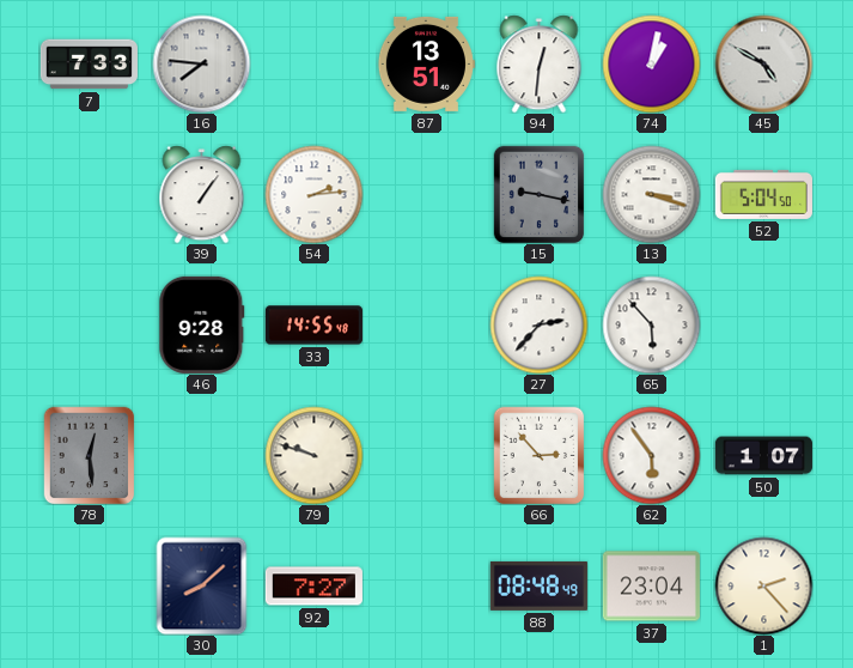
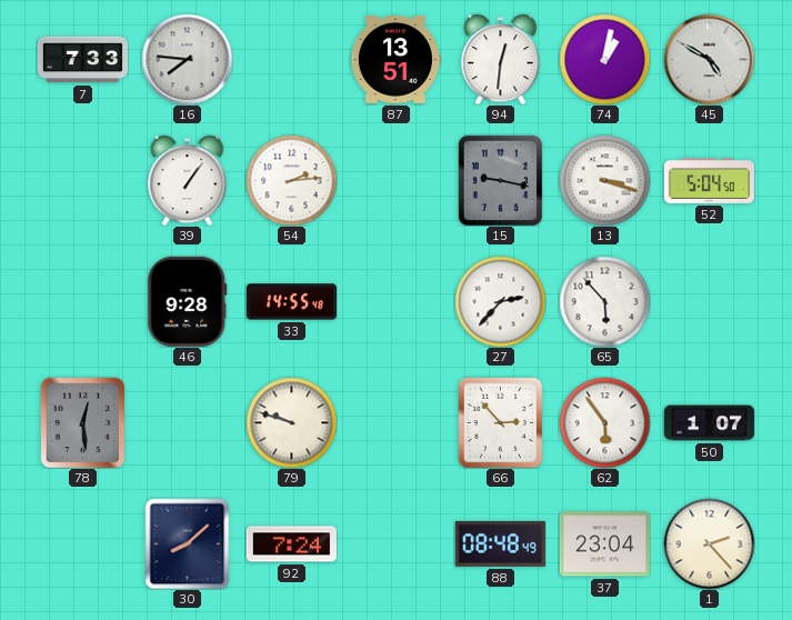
92: 7:27 -> 7:24 (291, 544)
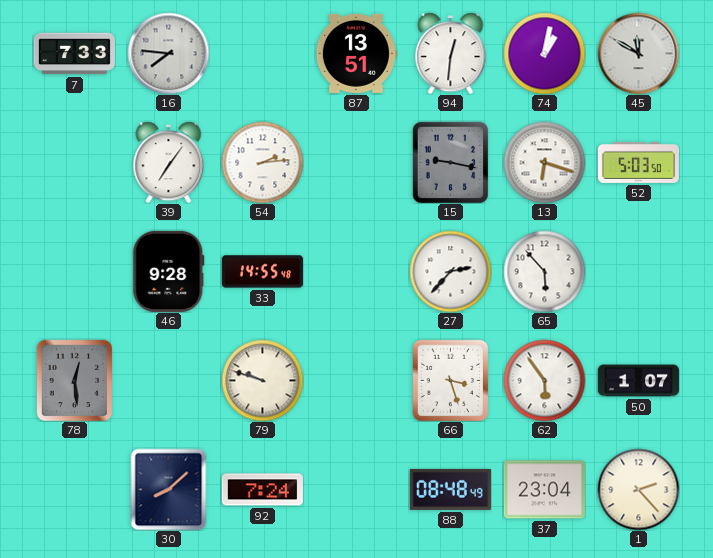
45: 4:50 -> 11:50 (638, 53)
39: 1:06 -> 7:06 (169, 162)
13: 3:18 -> 6:18 (544, 162)
52: 5:04 -> 5:03 (638, 162)
66: 2:53 -> 3:27 (451, 380)
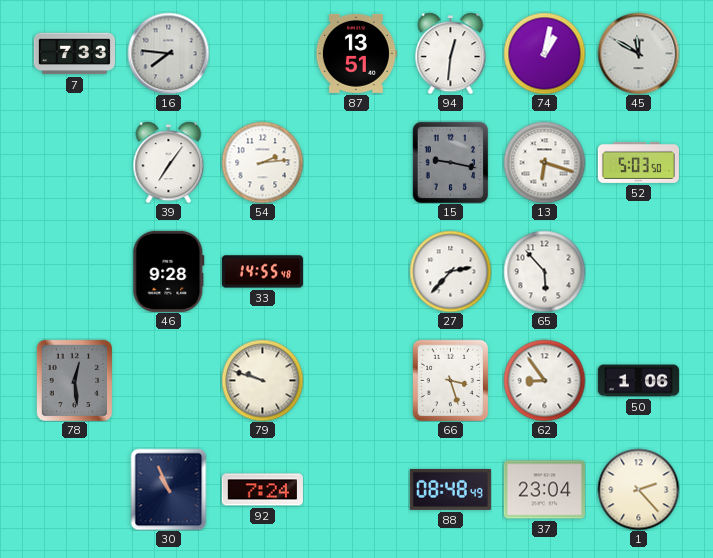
62: 5:54 -> 8:54 (544, 380)
50: 1:07 -> 1:06 (638, 381)
30: 8:08 -> 10:56 (169, 489)
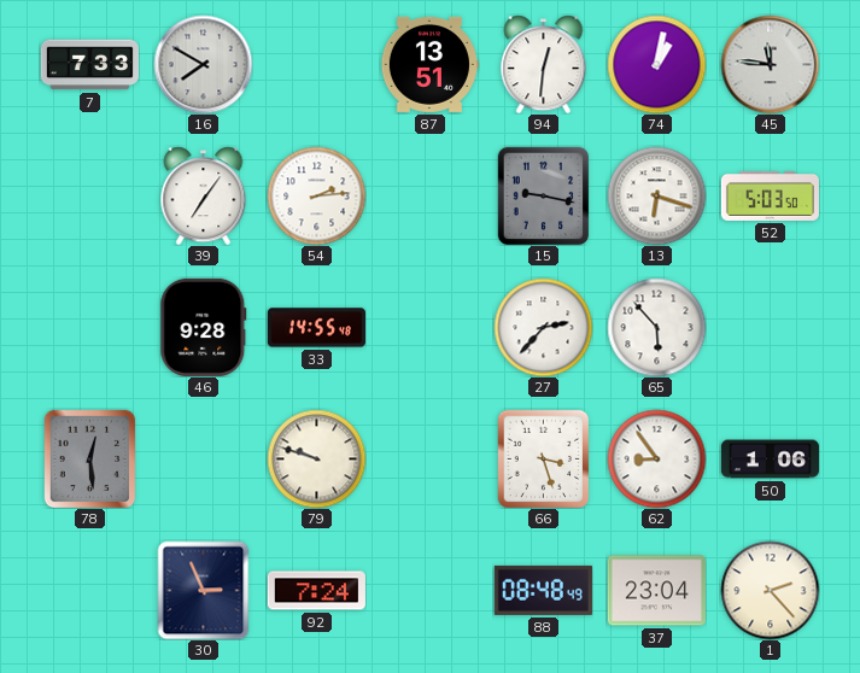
16: 7:46 -> 7:50 (203, 64)
45: 11:50 -> 11:46 (770, 64)
30: 10:56 -> 2:56 (204, 590)
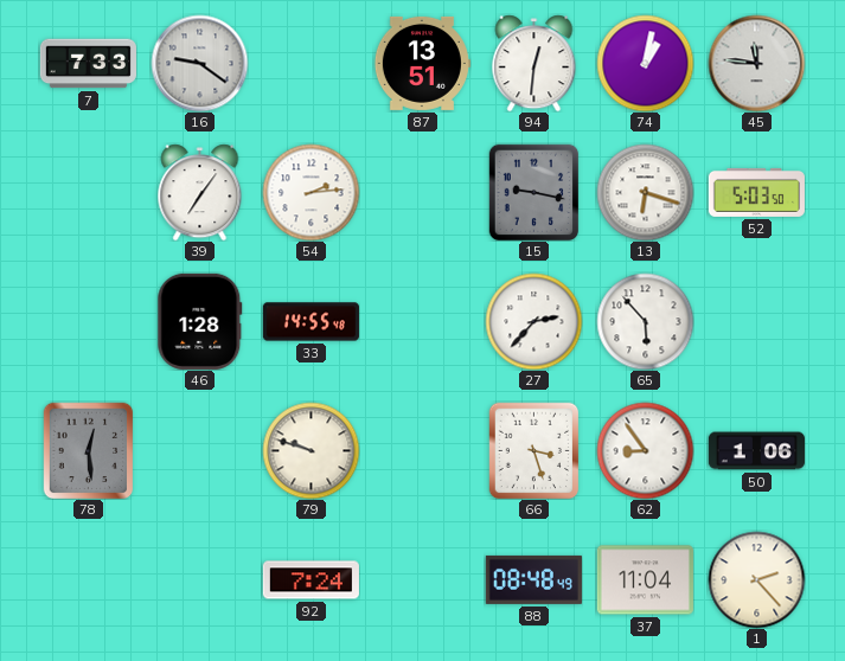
16: 7:50 -> 9:21 (199, 63)
46: 9:28 -> 1:28 (200, 321)
30: 2:56 -> none (204, 590)
37: 23:04 -> 11:04 (645, 580)
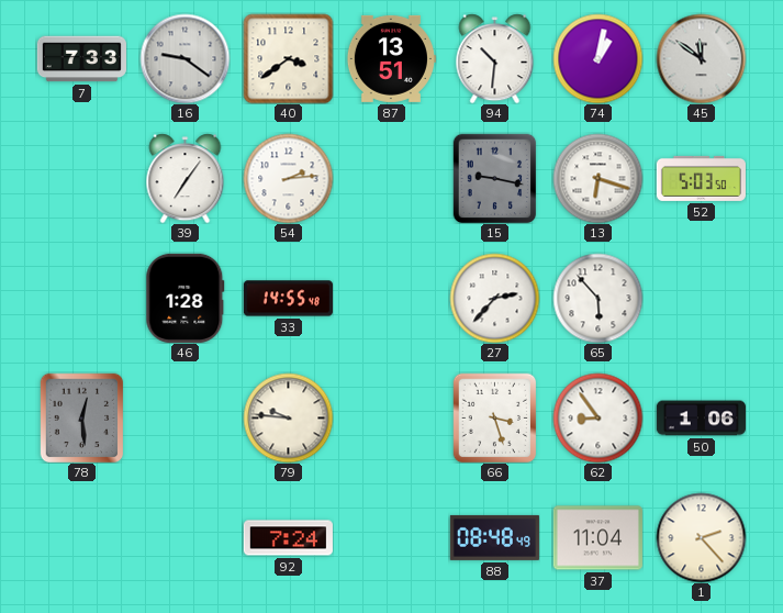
40: none -> 3:39 (288, 58)
94: 12:31 -> 10:31 (495, 58)
45: 11:46 -> 11:51 (701, 58)
79: 9:48 -> 9:46 (288, 417)
